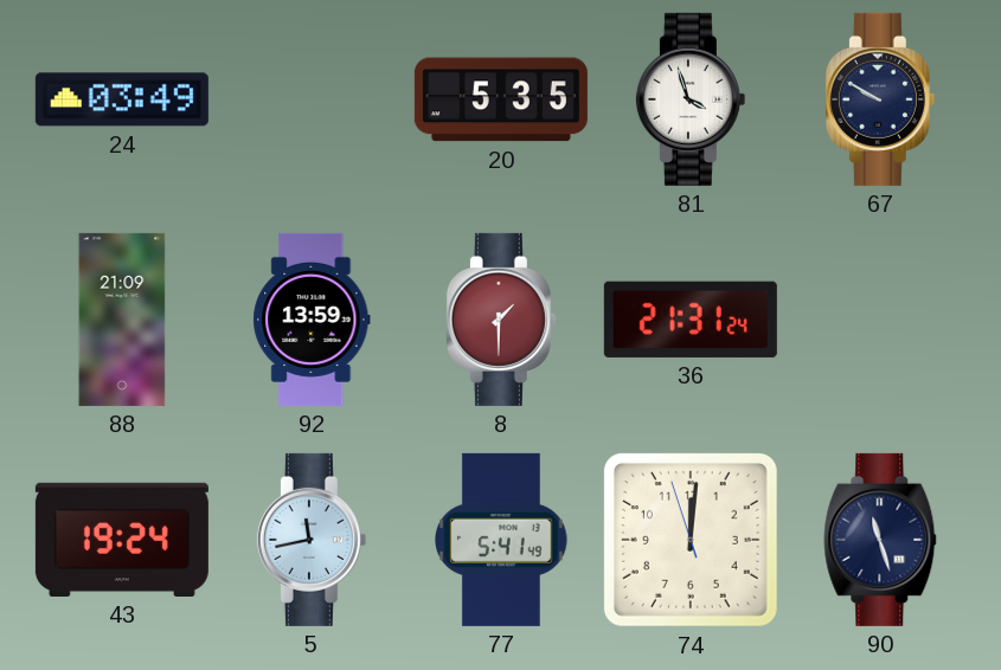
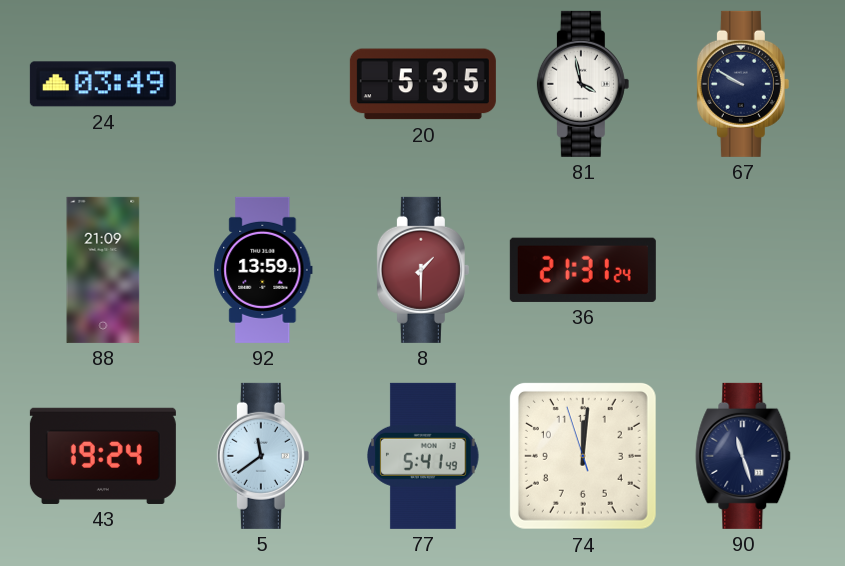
81: 3:57 -> 3:58 (583, 84)
5: 11:43 -> 11:39 (263, 456)
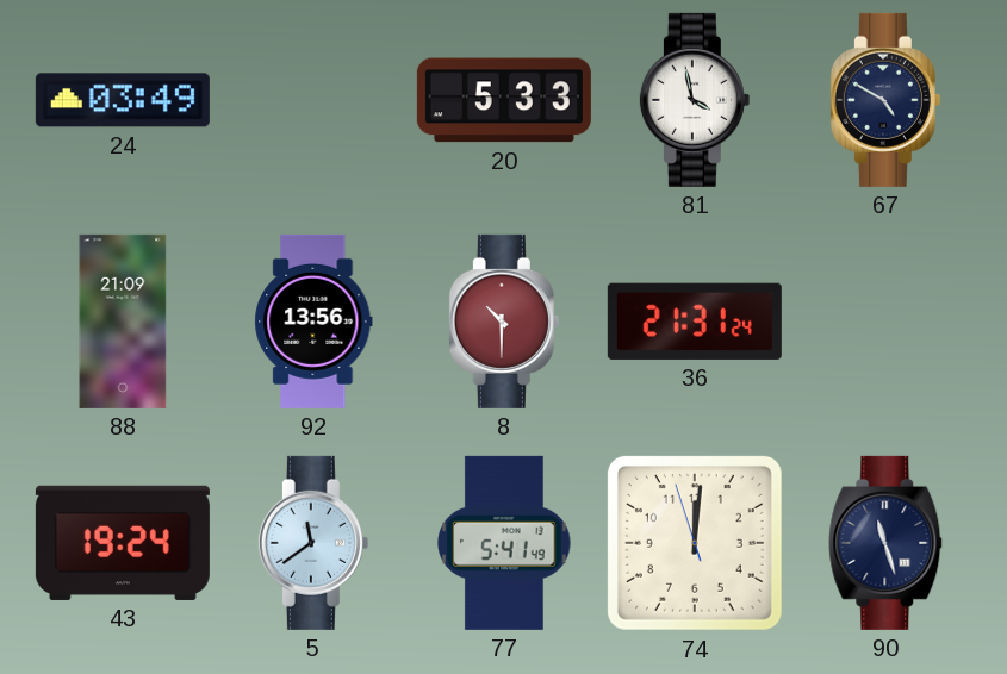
20: 5:35 -> 5:33 (504, 100)
67: 9:50 -> 4:50 (885, 100)
92: 13:59 -> 13:56 (313, 322)
8: 1:30 -> 10:30 (504, 322)
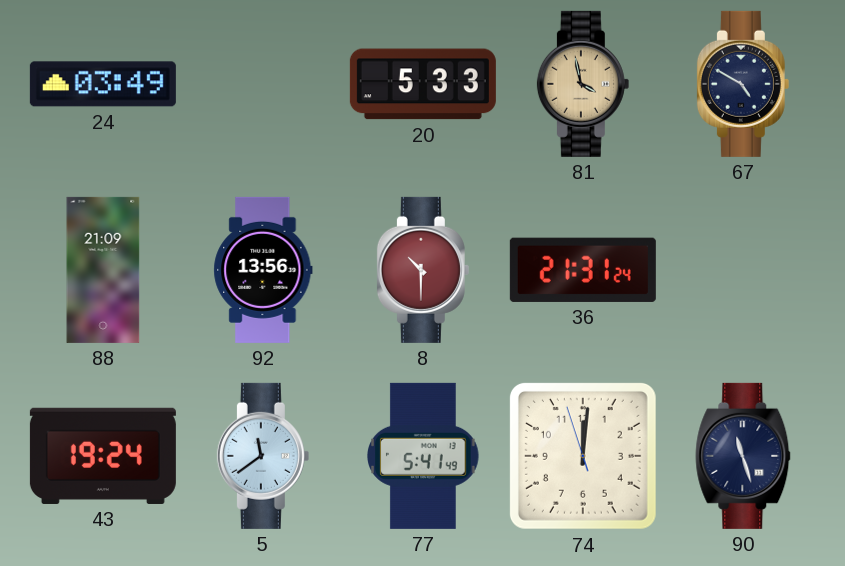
81 dial: white -> champagne (583, 84)
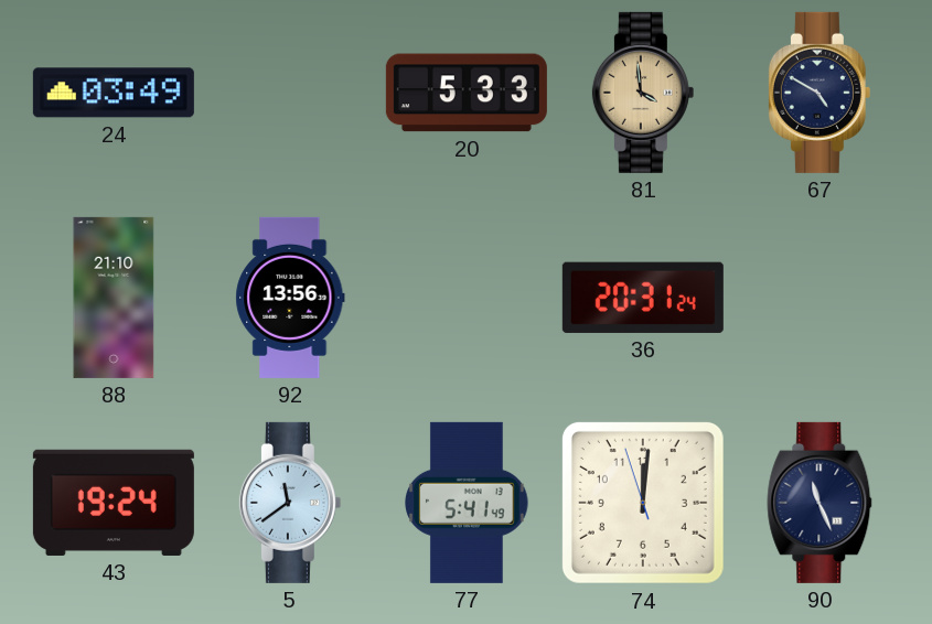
81: 3:58 -> 3:59 (643, 93)
88: 21:09 -> 21:10 (114, 298)
8: 10:30 -> none (423, 270)
36: 21:31 -> 20:31 (643, 298)
90: 11:27 -> 11:26 (819, 503)
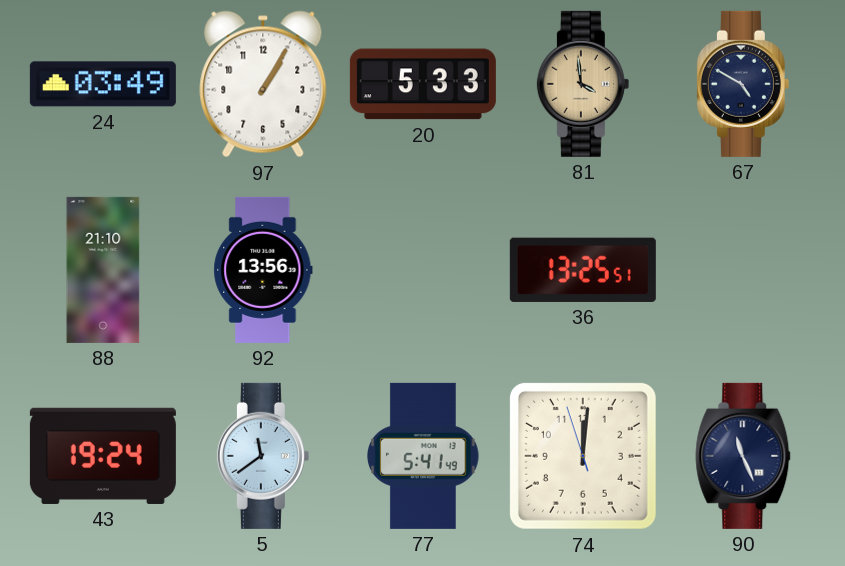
97: none -> 1:05 (263, 84)
36: 20:31 -> 13:25 (583, 270)
